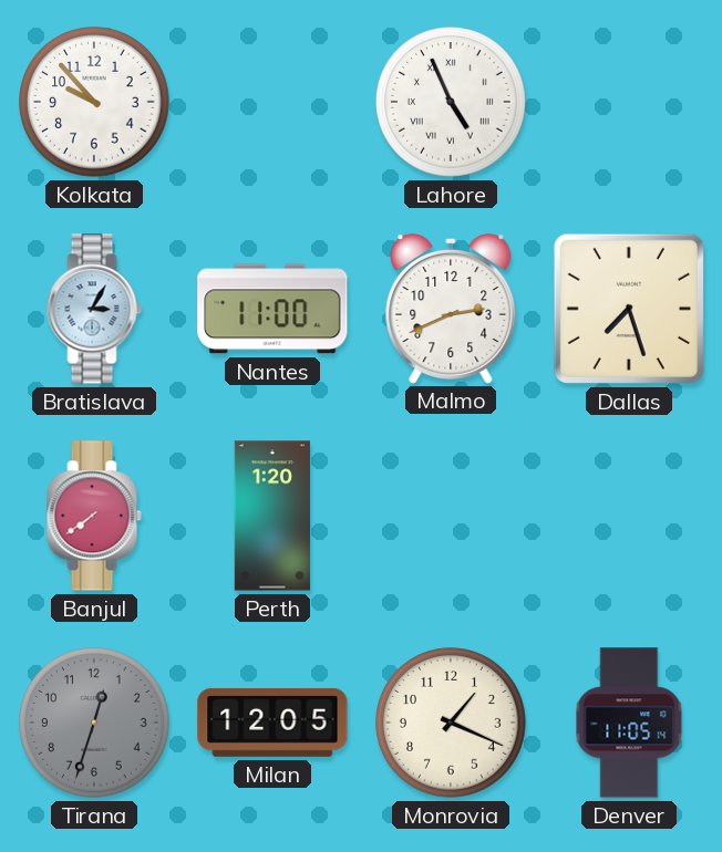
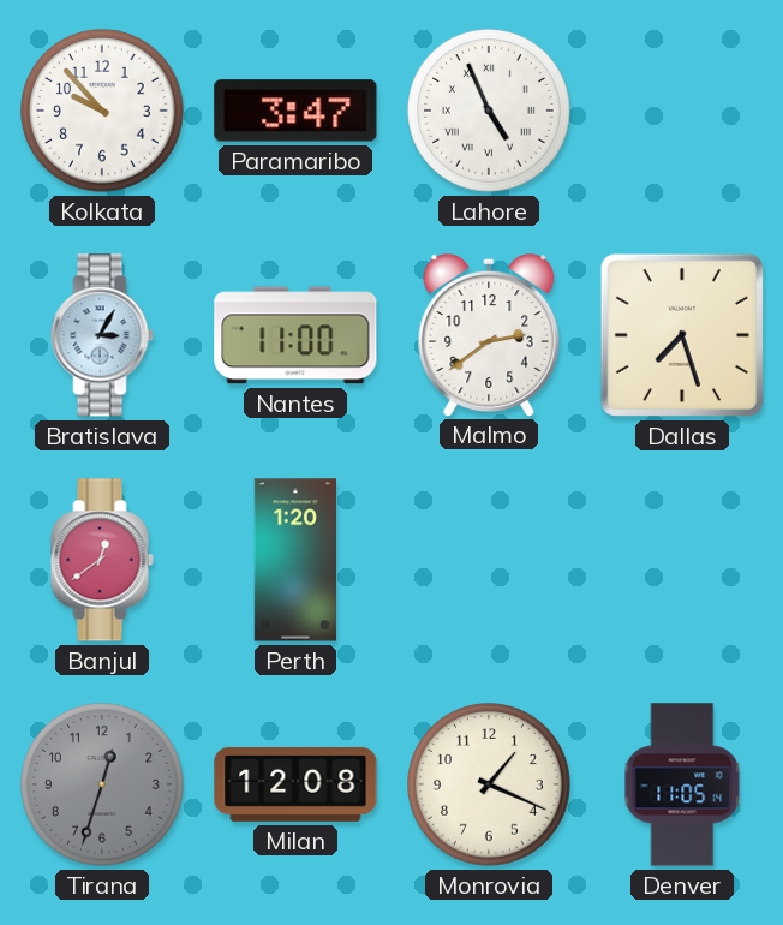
Paramaribo: none -> 3:47 (295, 111)
Malmo: 2:41 -> 2:39 (489, 334)
Banjul: 7:39 -> 12:39 (102, 560)
Milan: 12:05 -> 12:08 (295, 784)
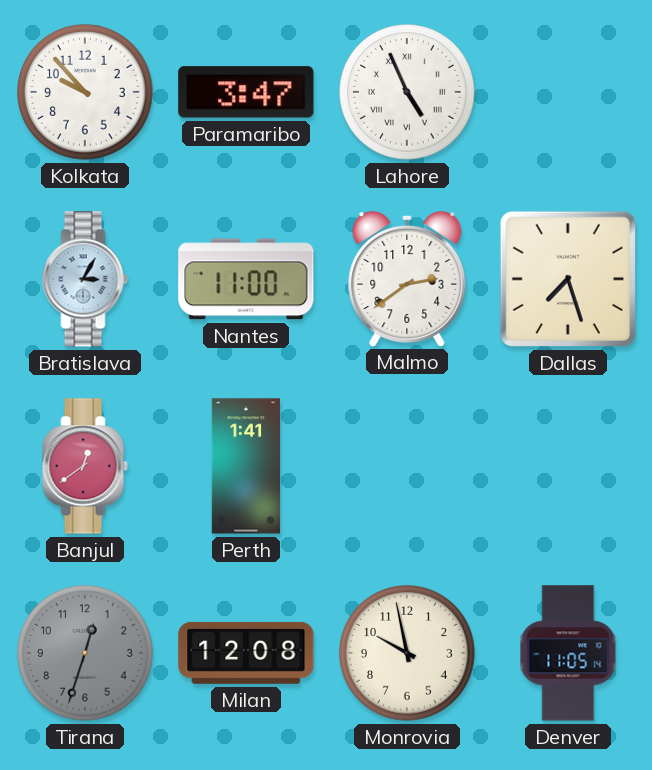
Perth: 1:20 -> 1:41 (246, 466)
Monrovia: 1:19 -> 9:58 (407, 653)
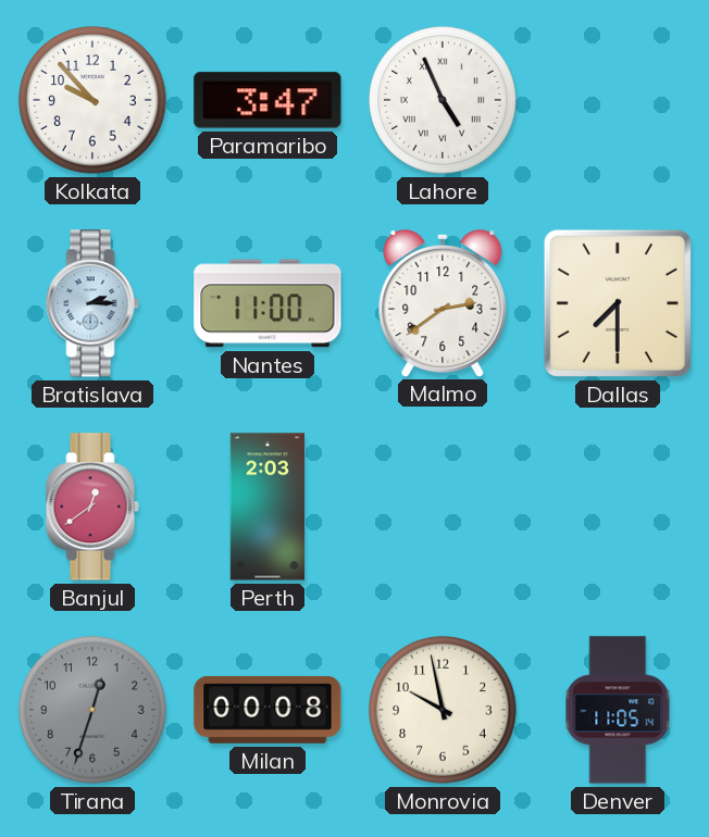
Bratislava: 3:05 -> 2:15 (92, 303)
Dallas: 7:27 -> 7:30 (618, 303)
Perth: 1:41 -> 2:03 (268, 507)
Milan: 12:08 -> 00:08 (268, 710)
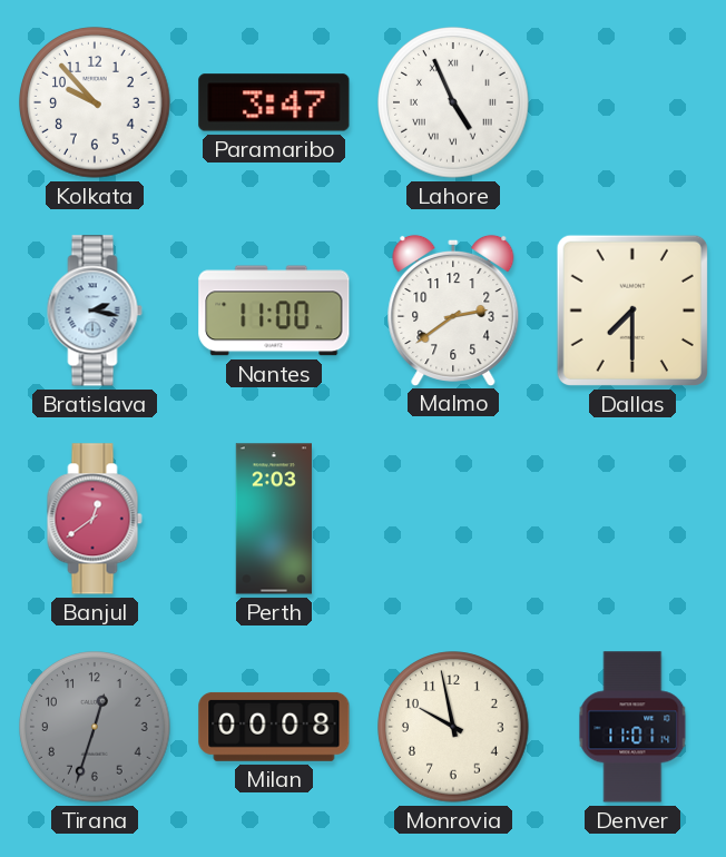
Bratislava: 2:15 -> 2:17 (95, 311)
Denver: 11:05 -> 11:01 (632, 727)
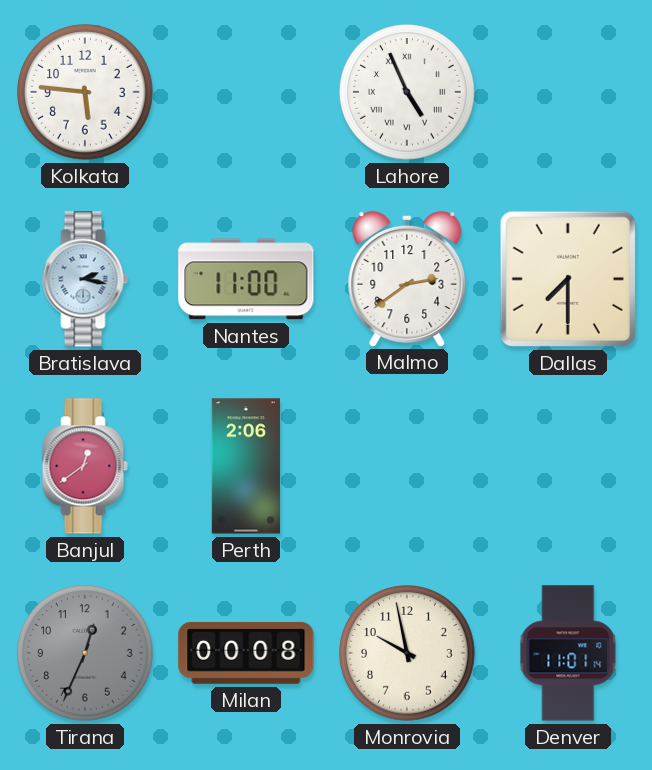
Kolkata: 9:53 -> 5:46 (85, 92)
Paramaribo: 3:47 -> none (274, 102)
Perth: 2:03 -> 2:06 (246, 466)
Tirana: 12:33 -> 12:34 (85, 653)
